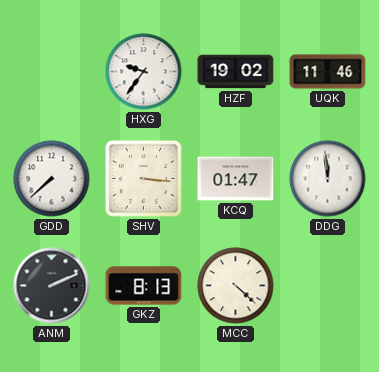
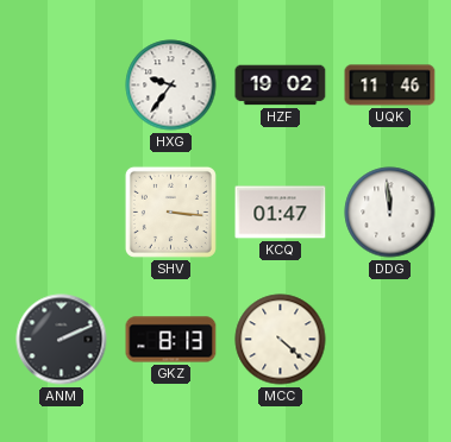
GDD: 7:38 -> none (52, 179)
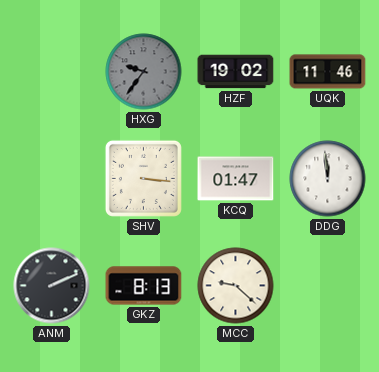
HXG dial: white -> grey (144, 72)
MCC: 4:22 -> 9:22 (236, 286)
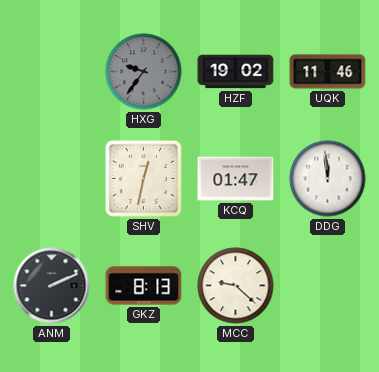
SHV: 3:16 -> 12:32 (143, 178)
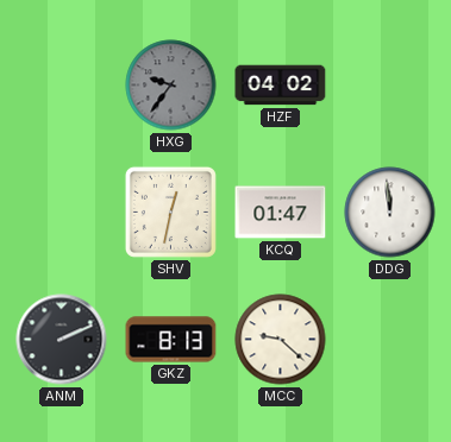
HZF: 19:02 -> 04:02 (281, 86)
UQK: 11:46 -> none (328, 72)
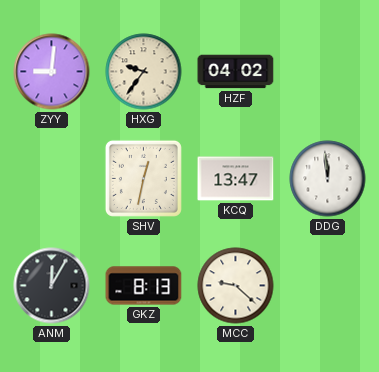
ZYY: none -> 9:01 (52, 72)
HXG dial: grey -> cream (144, 72)
KCQ: 01:47 -> 13:47 (236, 179)
ANM: 2:11 -> 12:05 (52, 286)
